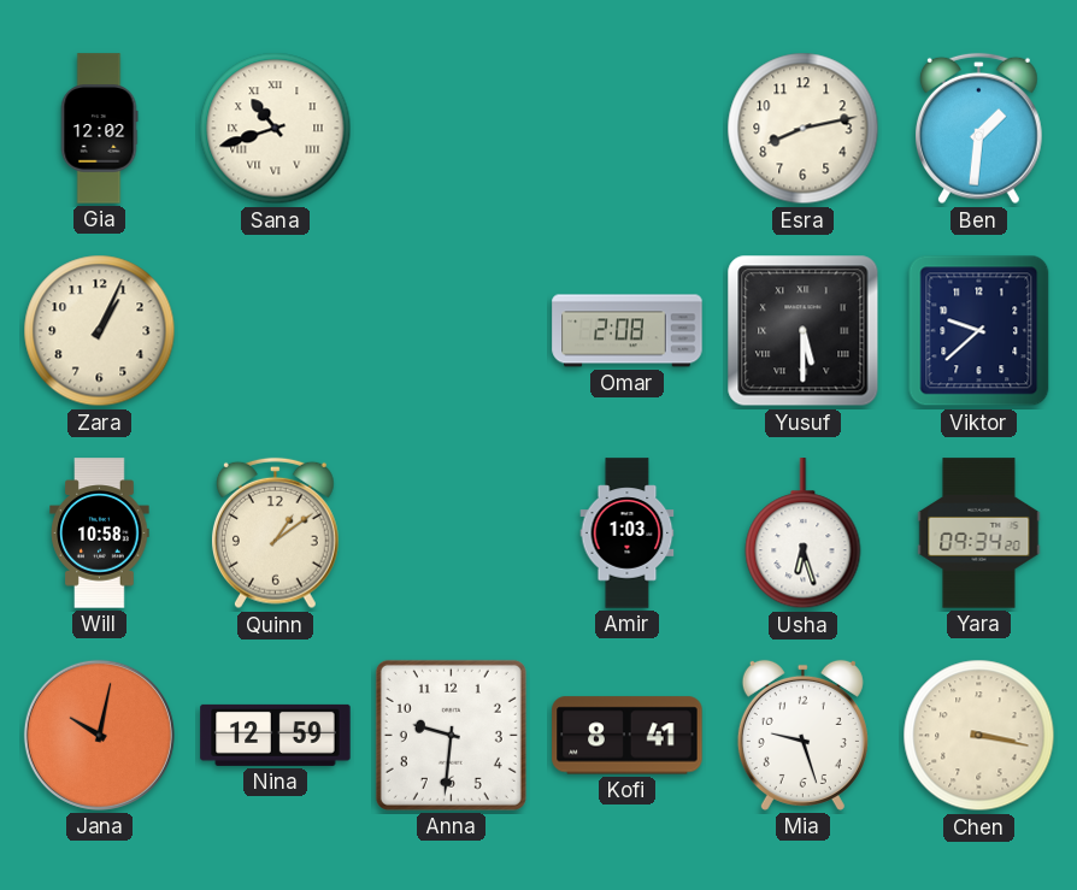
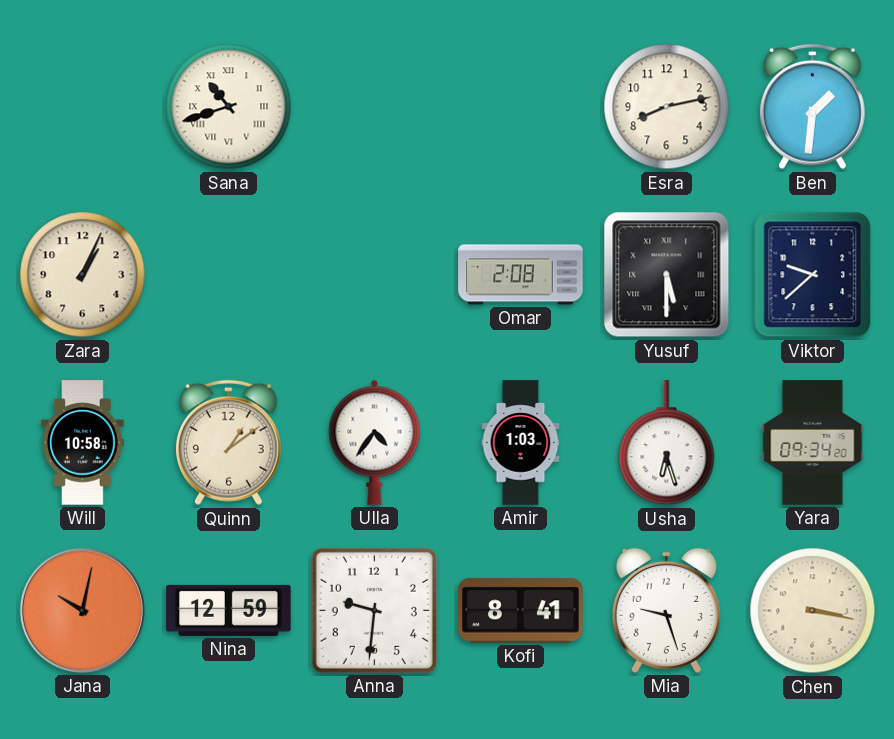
Gia: 12:02 -> none (99, 129)
Ulla: none -> 4:36 (375, 442)
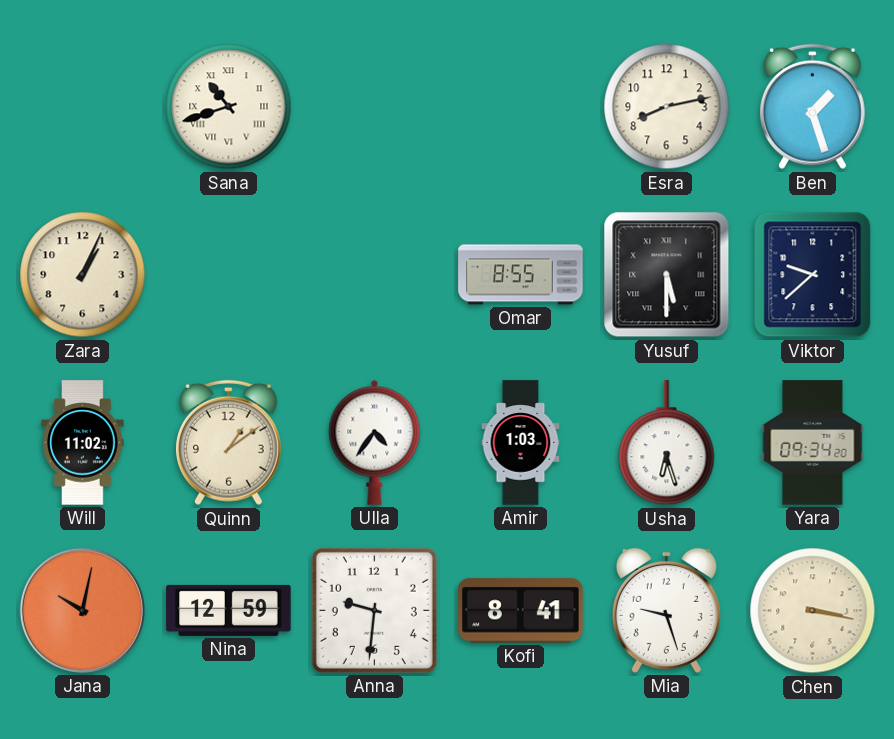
Ben: 1:31 -> 1:27 (812, 107)
Omar: 2:08 -> 8:55 (521, 275)
Will: 10:58 -> 11:02 (83, 443)
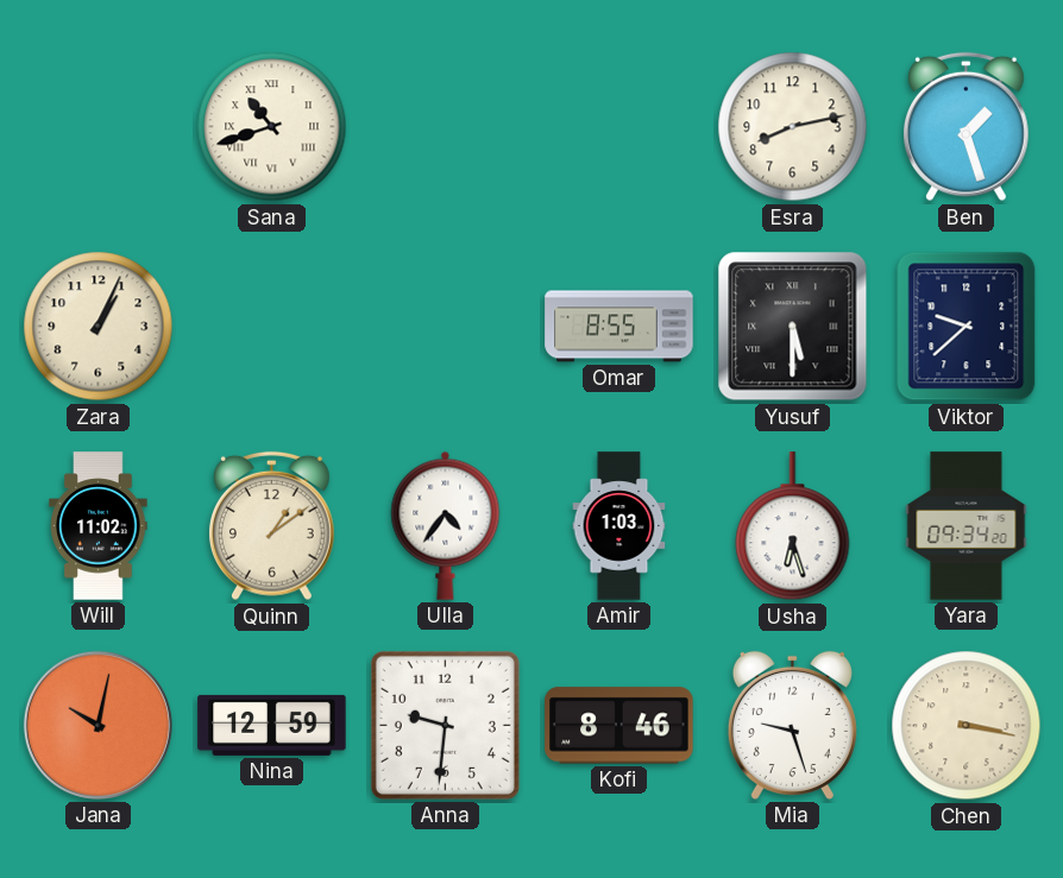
Kofi: 8:41 -> 8:46 (619, 726)
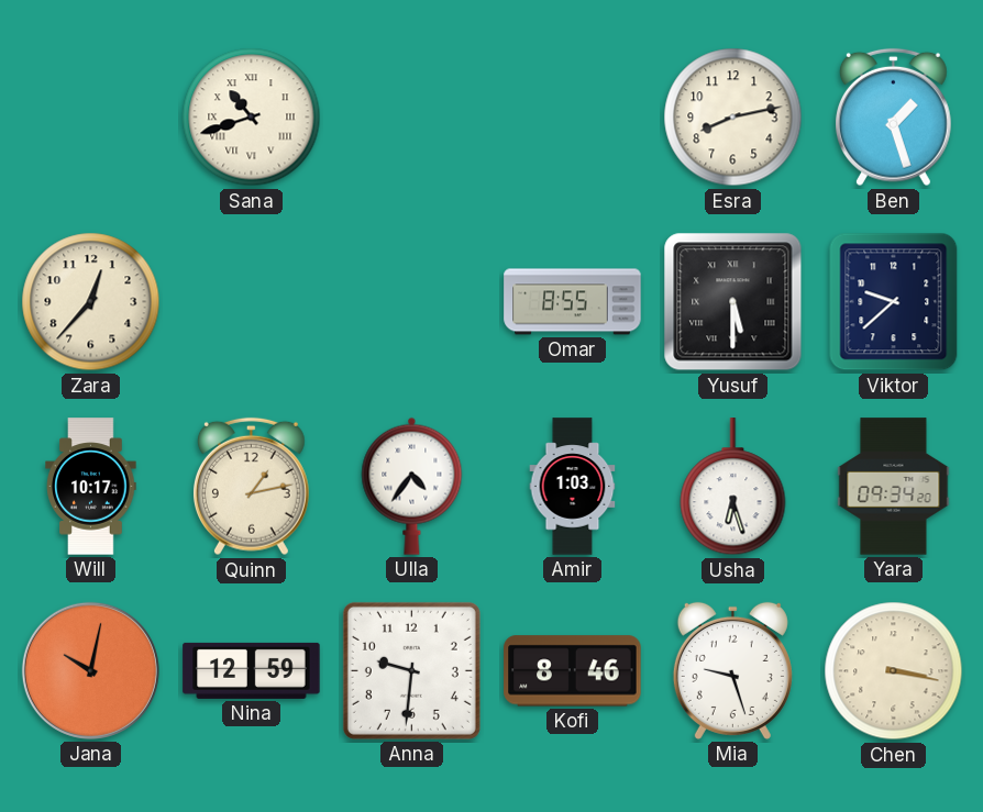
Zara: 1:04 -> 12:37 (91, 302)
Will: 11:02 -> 10:17 (91, 487)
Quinn: 1:09 -> 1:13 (251, 487)
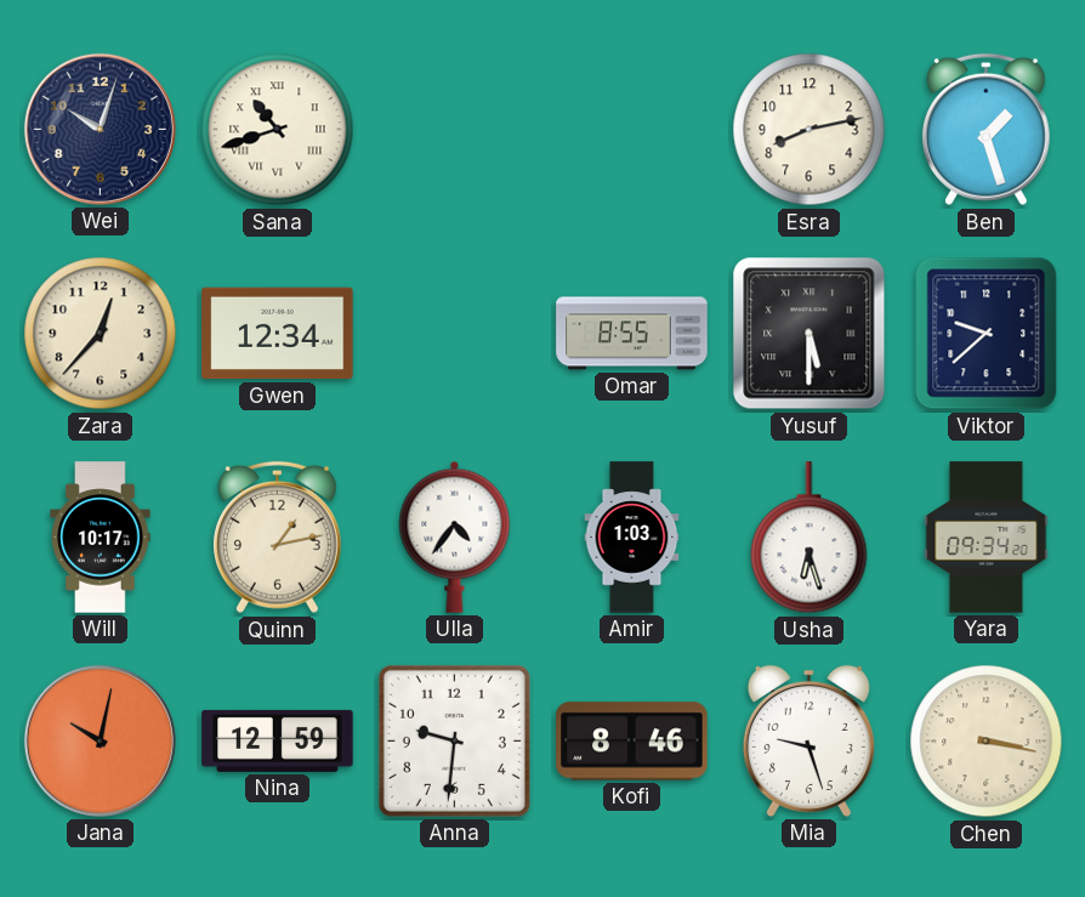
Wei: none -> 10:03 (100, 129)
Gwen: none -> 12:34 (278, 334)
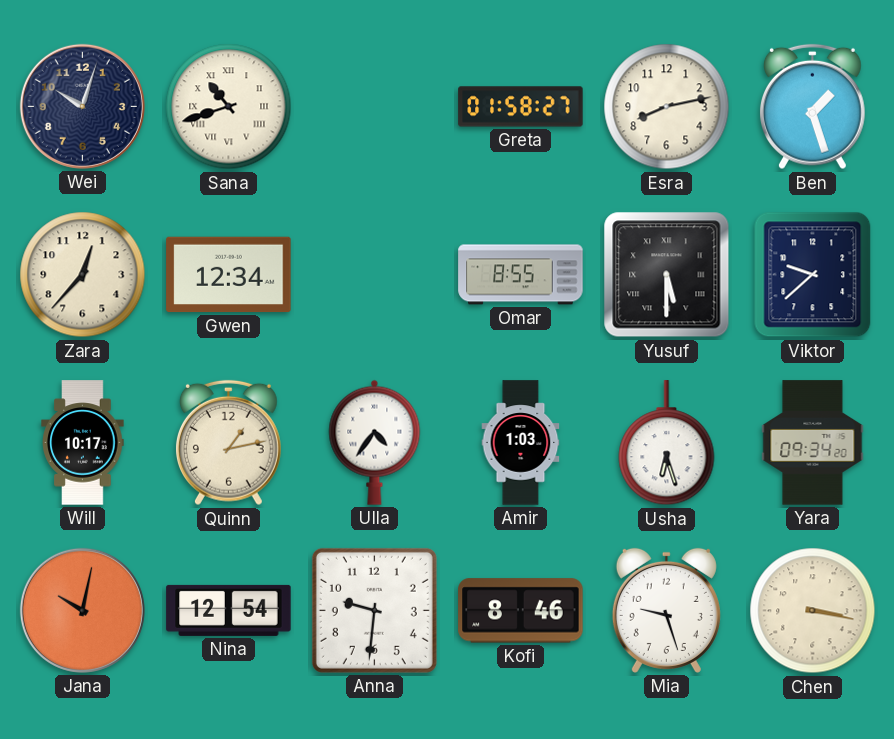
Greta: none -> 01:58 (521, 107)
Nina: 12:59 -> 12:54 (229, 610)
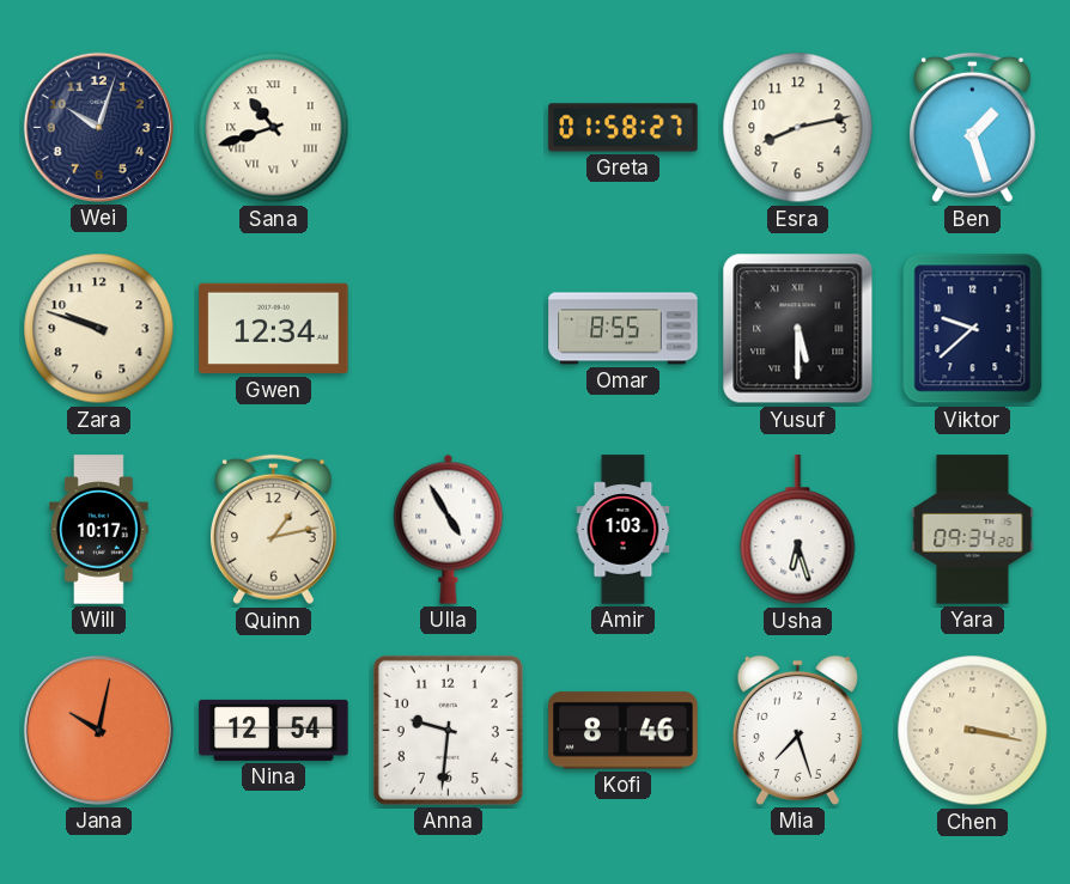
Zara: 12:37 -> 9:48 (99, 329)
Ulla: 4:36 -> 4:55 (449, 529)
Mia: 9:27 -> 7:27 (797, 730)
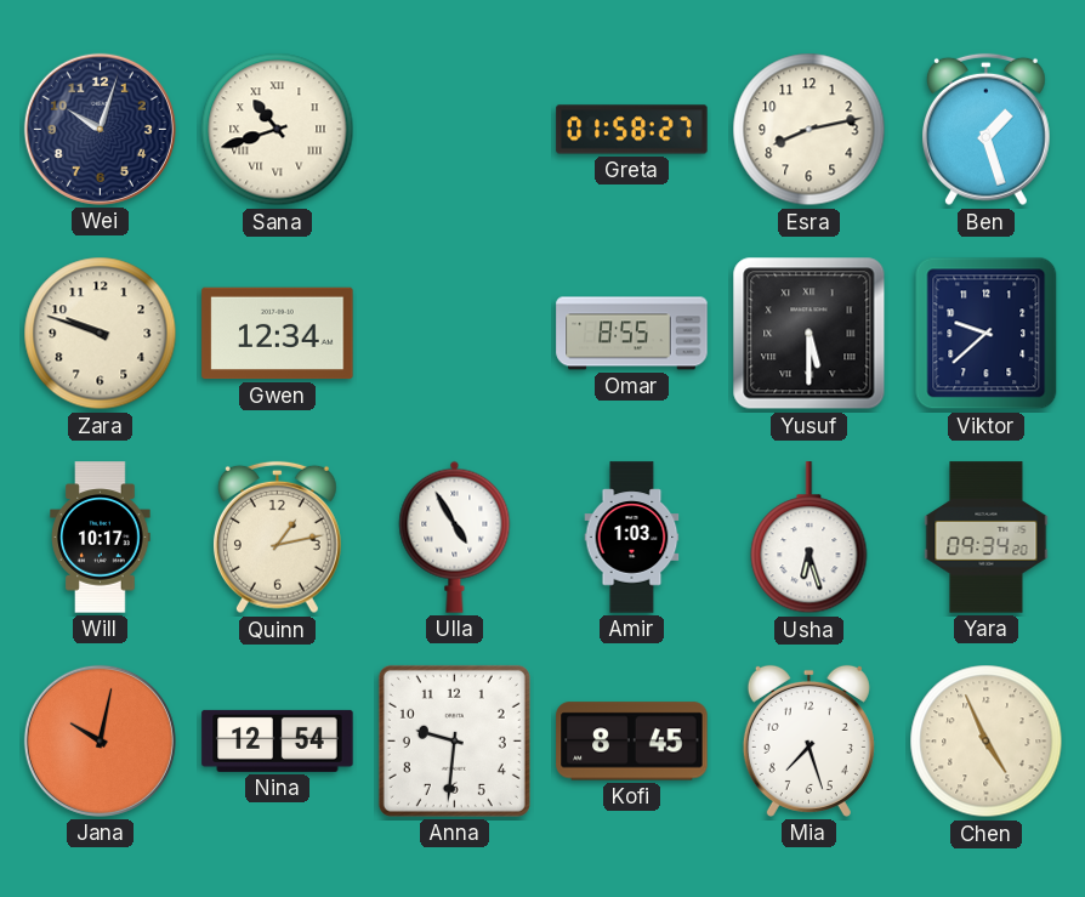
Kofi: 8:46 -> 8:45 (632, 742)
Chen: 3:17 -> 4:56 (987, 742)
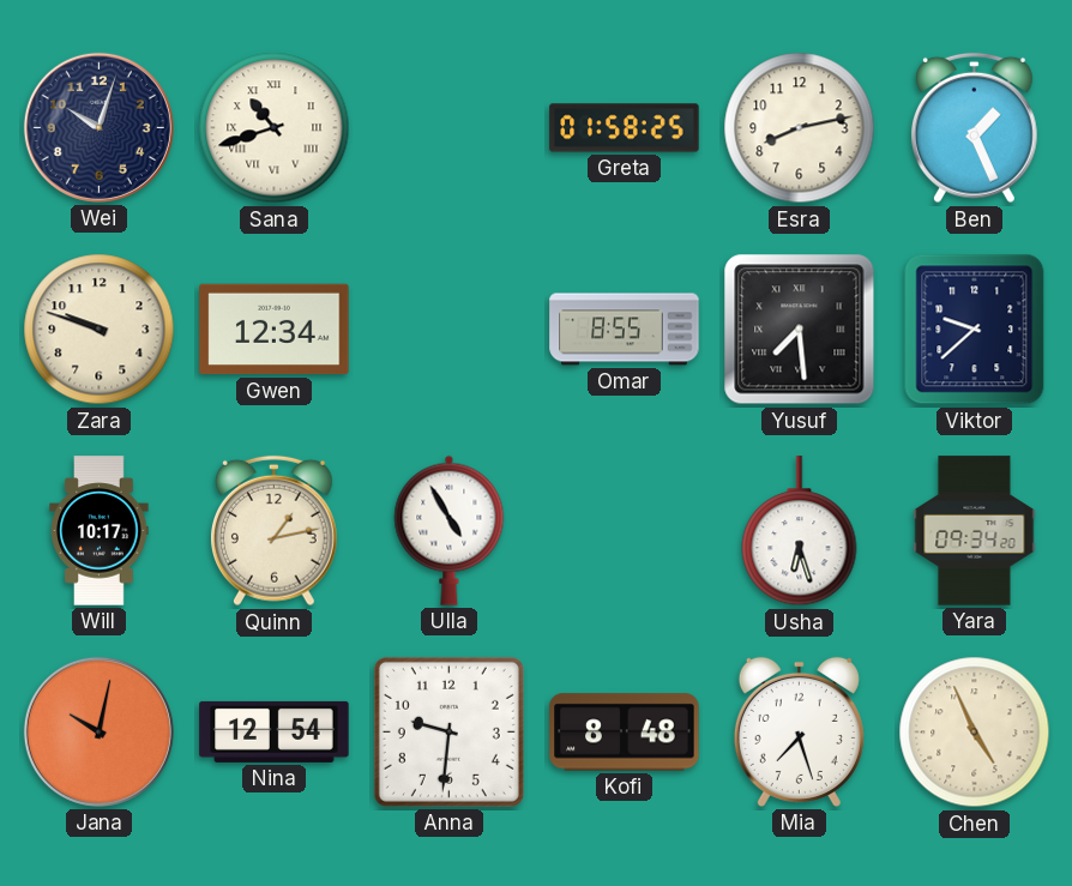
Greta: 01:58:27 -> 01:58:25 (625, 128)
Ben: 1:27 -> 1:26 (974, 128)
Yusuf: 5:30 -> 7:29 (800, 330)
Amir: 1:03 -> none (632, 538)
Kofi: 8:45 -> 8:48 (625, 733)
